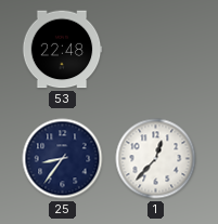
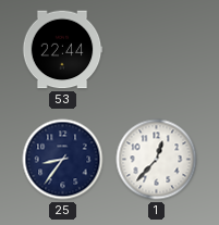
53: 22:48 -> 22:44 (62, 50)
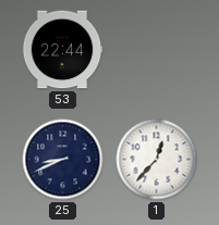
25: 8:36 -> 8:41 (63, 160)
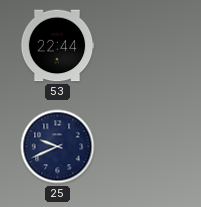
25: 8:41 -> 9:41 (58, 147)
1: 12:37 -> none (157, 160)
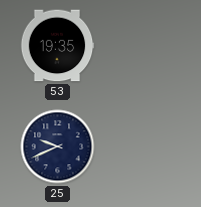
53: 22:44 -> 19:35 (57, 46)
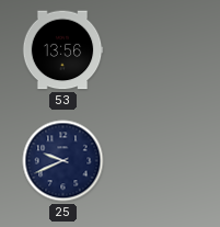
53: 19:35 -> 13:56 (62, 50)
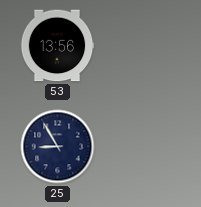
25: 9:41 -> 8:55 (58, 147)
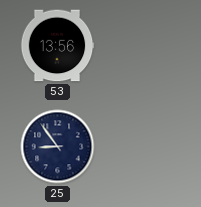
25: 8:55 -> 8:54 (58, 147)
